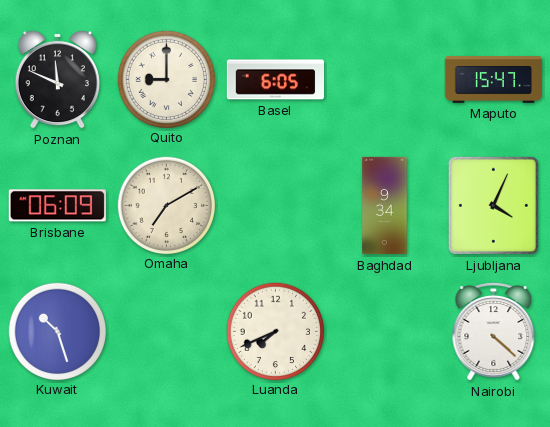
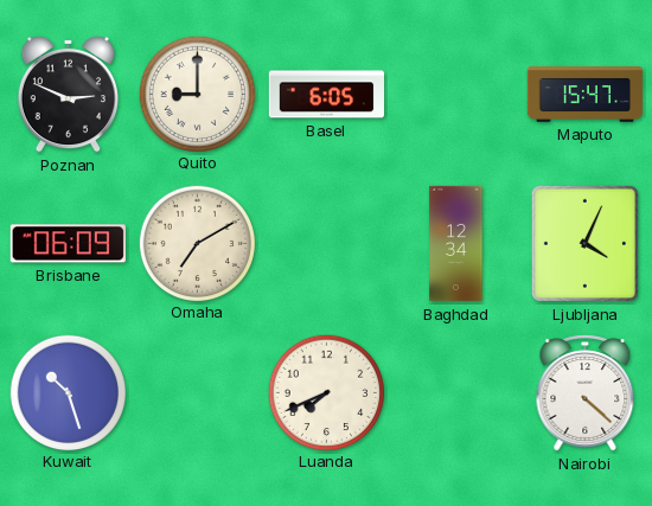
Poznan: 11:49 -> 2:49 (68, 94)
Baghdad: 9:34 -> 12:34 (456, 244)
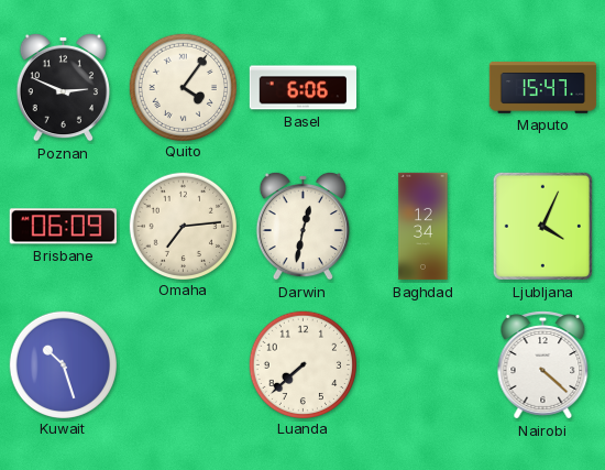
Quito: 9:00 -> 4:06 (183, 87)
Basel: 6:05 -> 6:06 (302, 88)
Omaha: 7:10 -> 7:14 (183, 226)
Darwin: none -> 12:32 (302, 226)
Luanda: 7:41 -> 7:38 (302, 364)
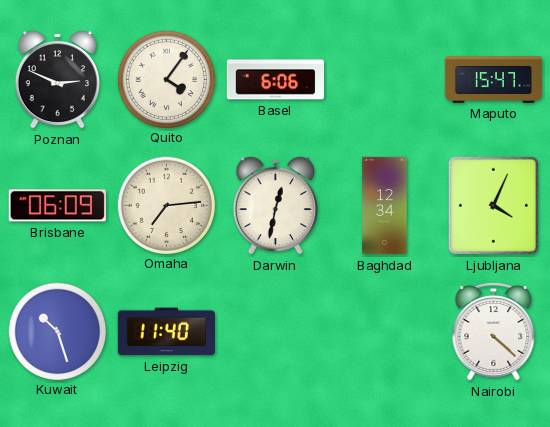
Leipzig: none -> 11:40 (166, 332)
Luanda: 7:38 -> none (302, 364)
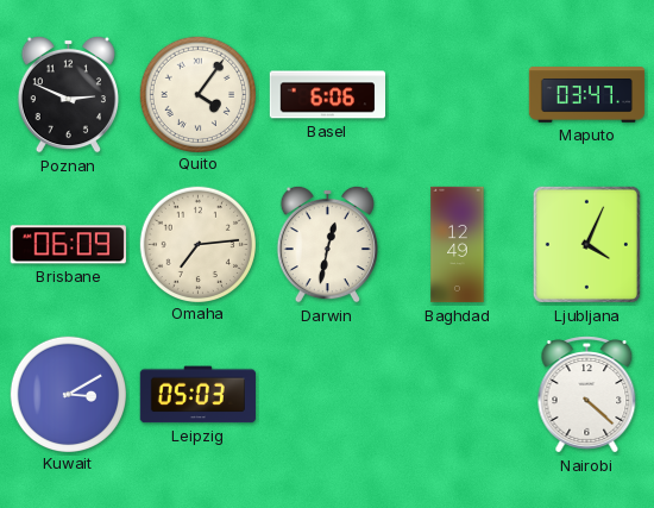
Maputo: 15:47 -> 03:47 (587, 95)
Baghdad: 12:34 -> 12:49 (458, 245)
Kuwait: 10:27 -> 3:10 (68, 394)
Leipzig: 11:40 -> 05:03 (197, 395)
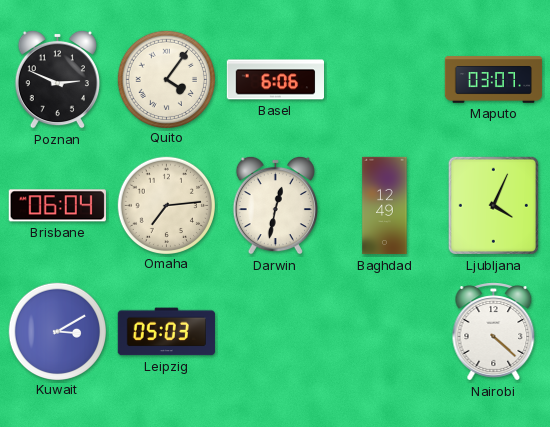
Maputo: 03:47 -> 03:07 (494, 80)
Brisbane: 06:09 -> 06:04 (57, 206)
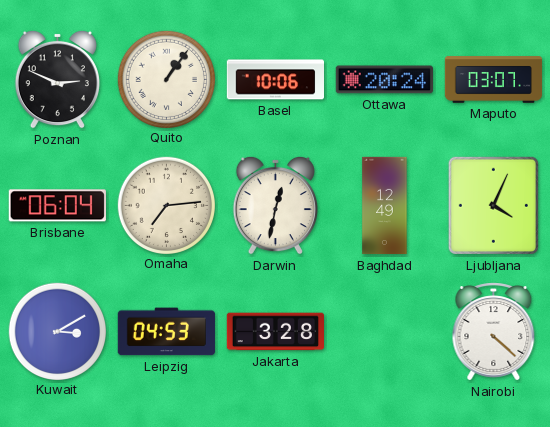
Quito: 4:06 -> 1:06 (166, 79)
Basel: 6:06 -> 10:06 (275, 80)
Ottawa: none -> 20:24 (384, 80)
Leipzig: 05:03 -> 04:53 (166, 332)
Jakarta: none -> 3:28 (275, 332)
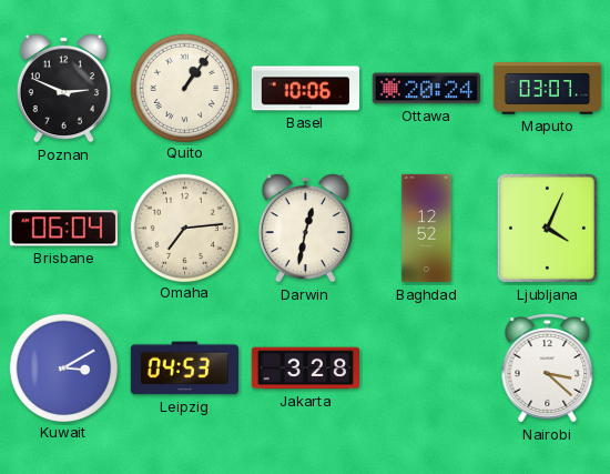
Baghdad: 12:49 -> 12:52 (427, 229)
Nairobi: 4:22 -> 3:22 (548, 369)
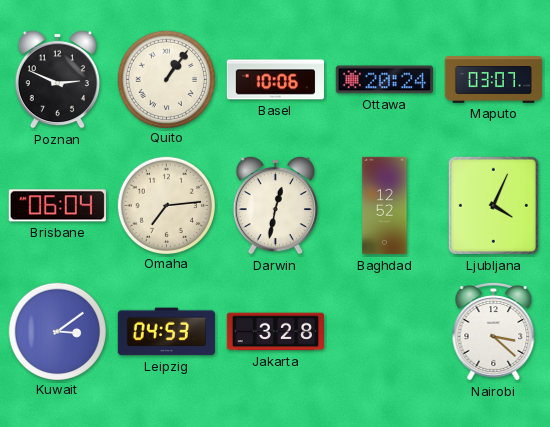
Kuwait: 3:10 -> 3:09 (57, 331)
